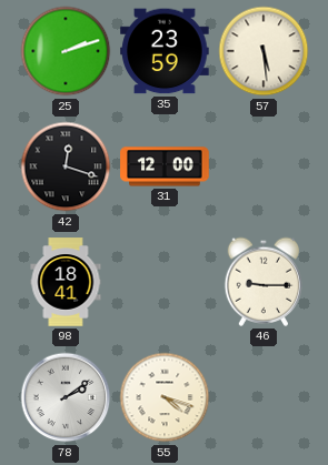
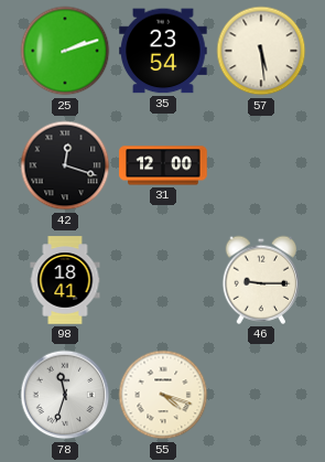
35: 23:59 -> 23:54 (163, 51)
78: 2:09 -> 11:33 (65, 395)
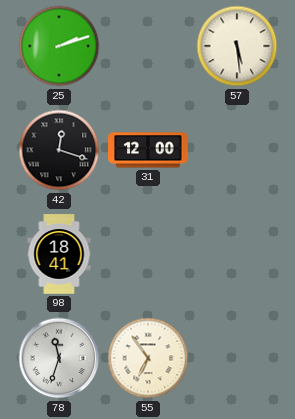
35: 23:54 -> none (163, 51)
46: 9:15 -> none (261, 280)
55: 4:18 -> 6:54 (148, 358)
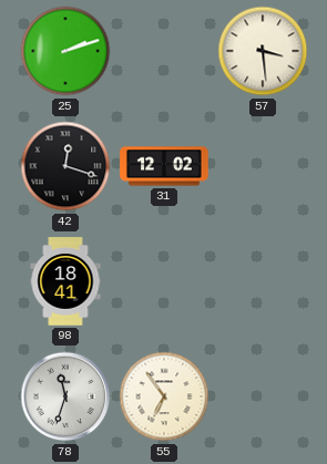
57: 5:29 -> 3:29 (263, 51)
31: 12:00 -> 12:02 (164, 166)
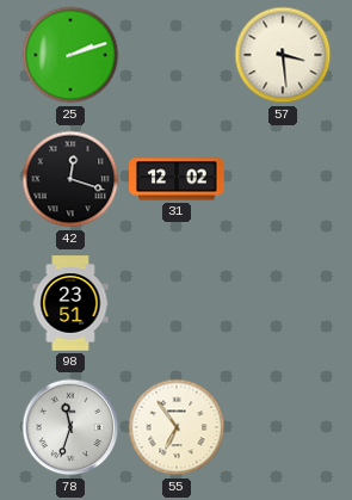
98: 18:41 -> 23:51 (70, 303)
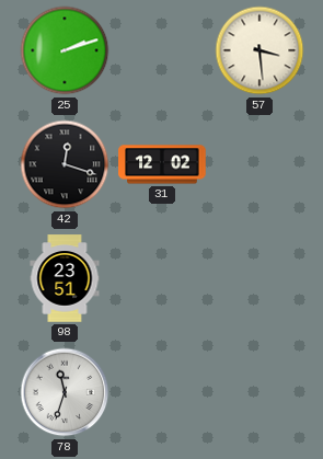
55: 6:54 -> none (177, 427)
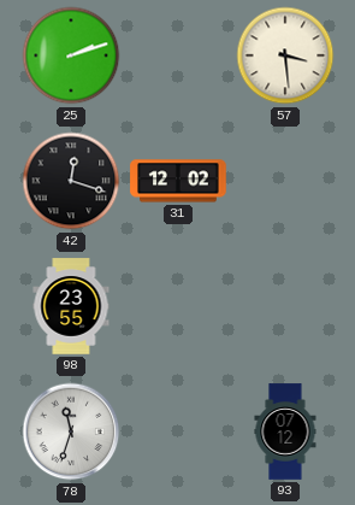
98: 23:51 -> 23:55 (71, 306)
93: none -> 07:12 (285, 431)
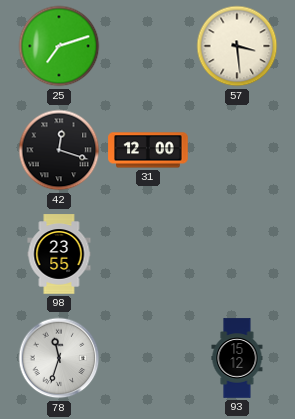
25: 2:12 -> 7:12 (59, 46)
31: 12:02 -> 12:00 (148, 150)
93: 07:12 -> 15:12 (237, 358)
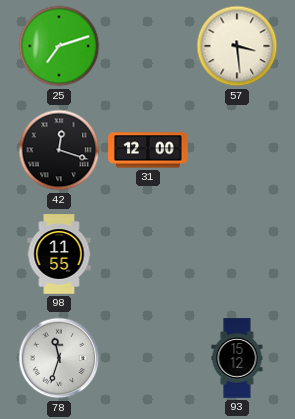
98: 23:55 -> 11:55 (59, 254)
